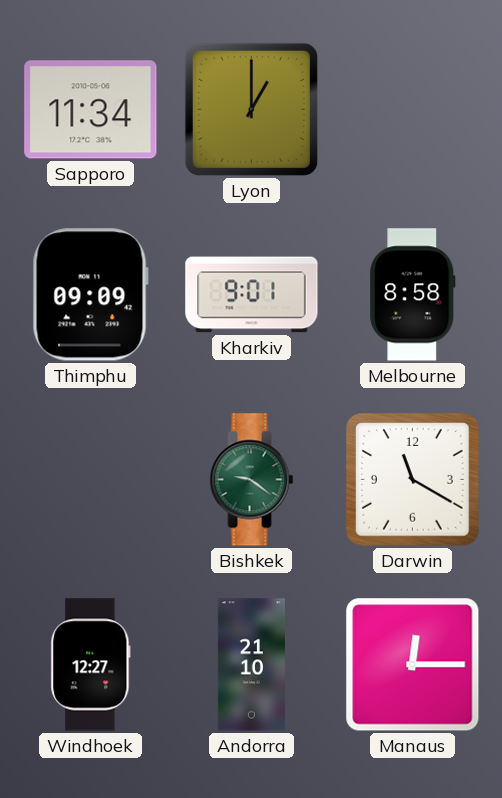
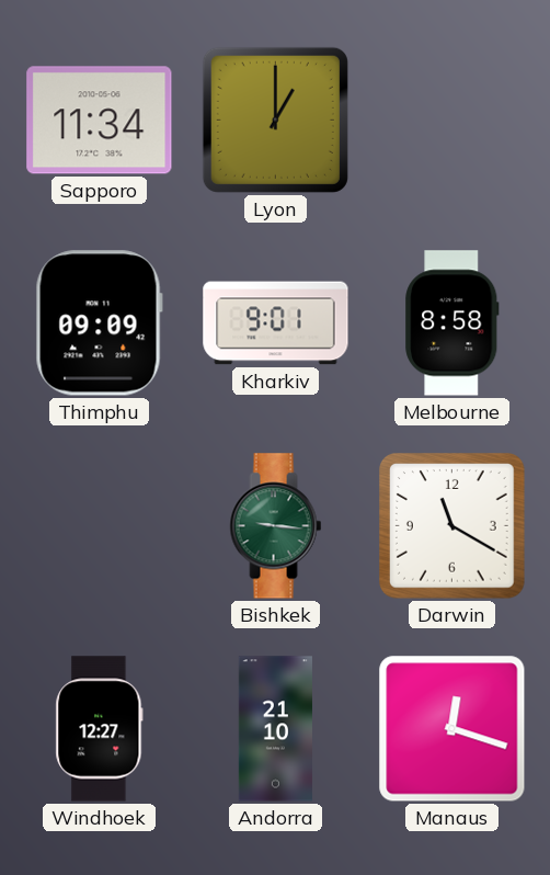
Bishkek: 9:21 -> 9:16 (276, 526)
Manaus: 12:15 -> 12:18 (452, 729)
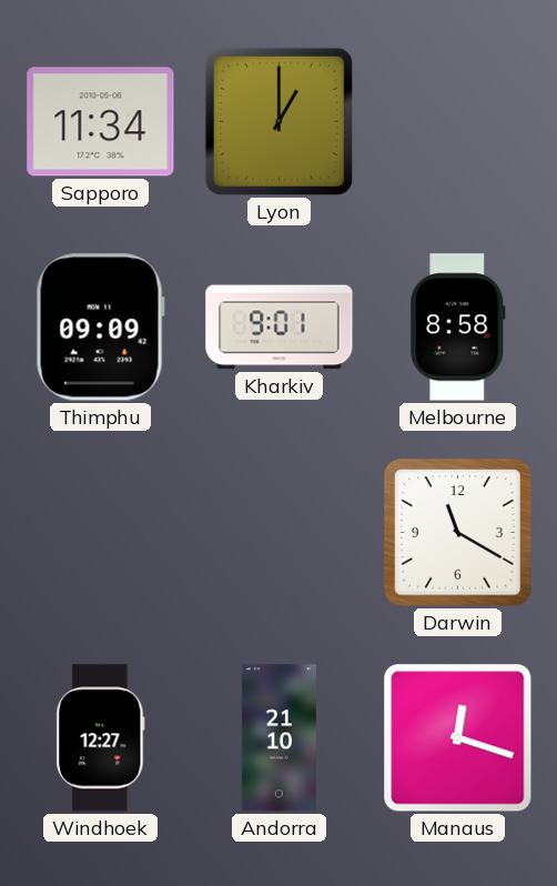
Bishkek: 9:16 -> none (276, 526)
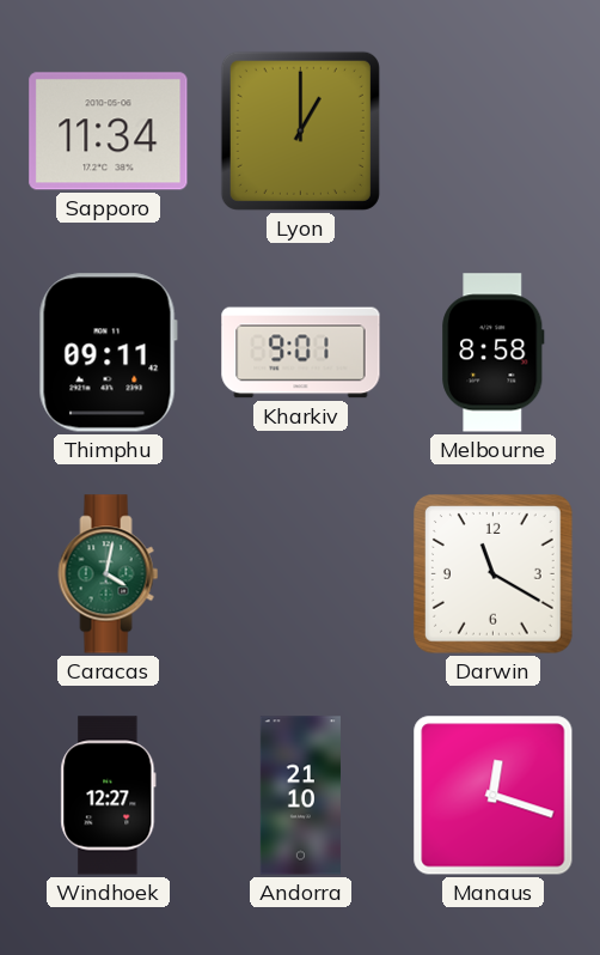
Thimphu: 09:09 -> 09:11 (108, 353)
Caracas: none -> 4:02 (109, 574)
